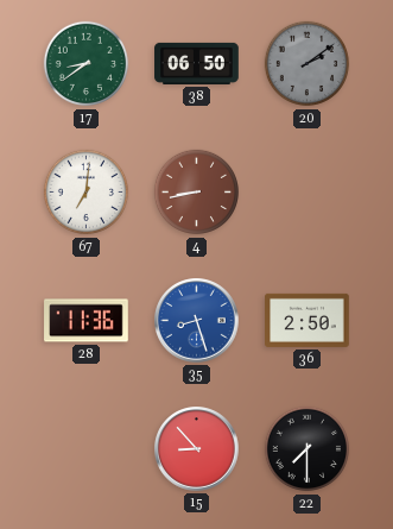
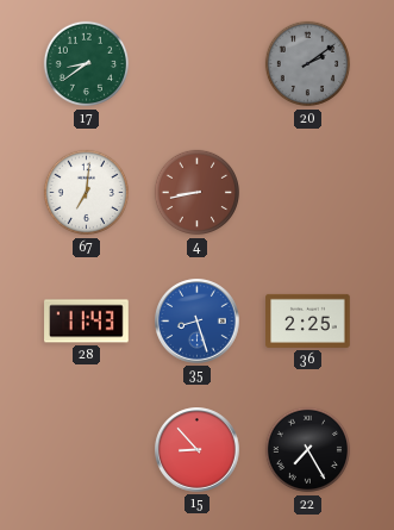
38: 06:50 -> none (197, 63)
28: 11:36 -> 11:43 (87, 322)
36: 2:50 -> 2:25 (308, 320)
22: 7:30 -> 7:25 (308, 450)
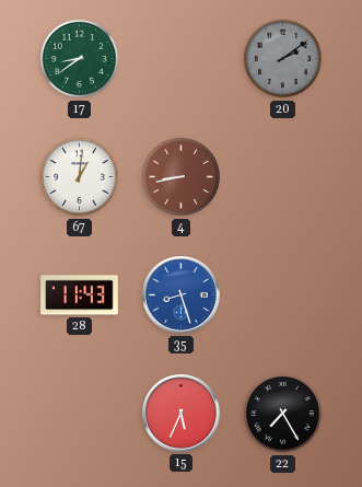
67: 7:01 -> 1:01 (80, 177)
36: 2:25 -> none (308, 320)
15: 8:53 -> 5:34 (182, 414)
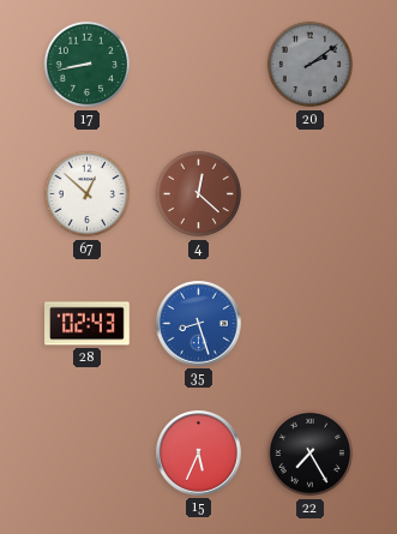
17: 8:39 -> 8:43 (88, 65)
67: 1:01 -> 12:52 (88, 194)
4: 8:43 -> 12:22 (199, 194)
28: 11:43 -> 02:43 (88, 324)
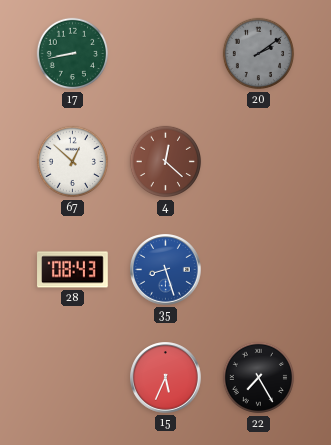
28: 02:43 -> 08:43 (73, 270)
